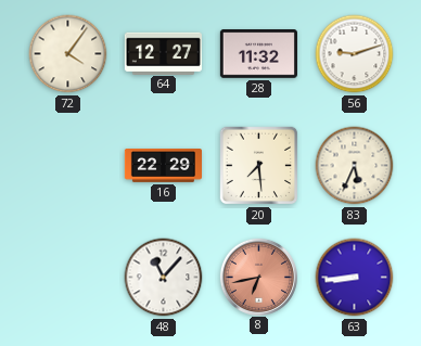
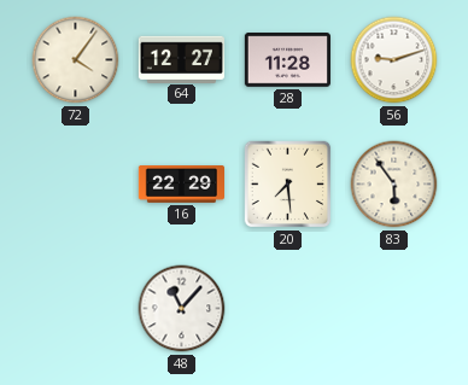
28: 11:32 -> 11:28 (287, 60)
83: 5:34 -> 5:54 (394, 185)
8: 6:43 -> none (258, 277)
63: 8:44 -> none (355, 278)
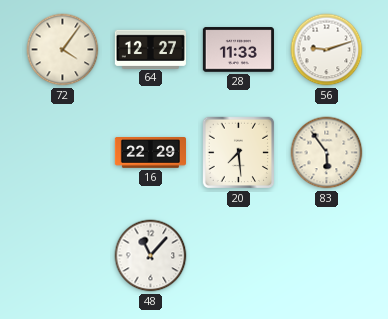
28: 11:28 -> 11:33 (238, 50)
